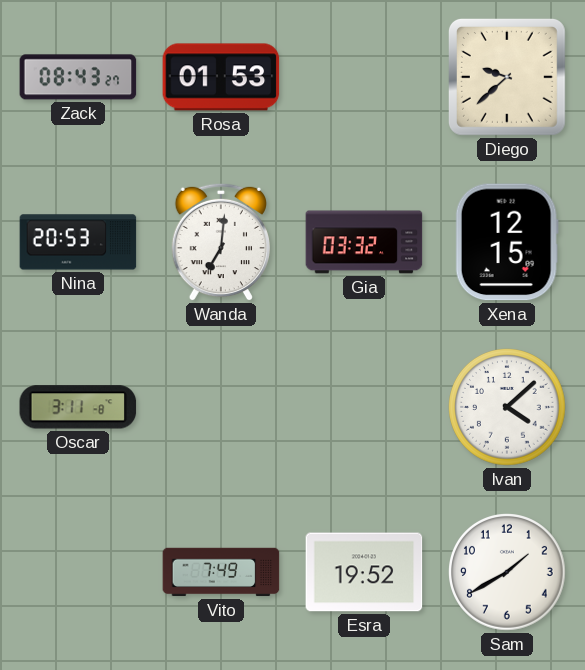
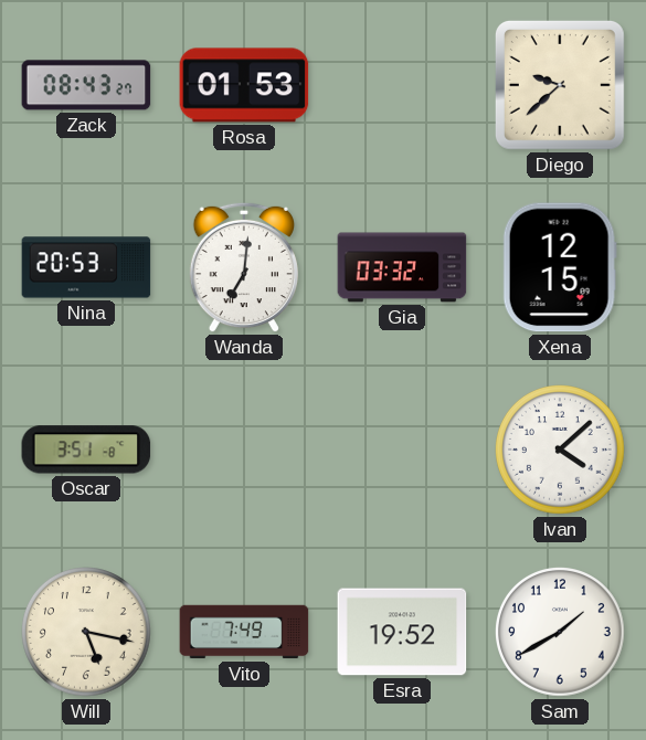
Oscar: 3:11 -> 3:51 (86, 450)
Will: none -> 5:17 (87, 633)
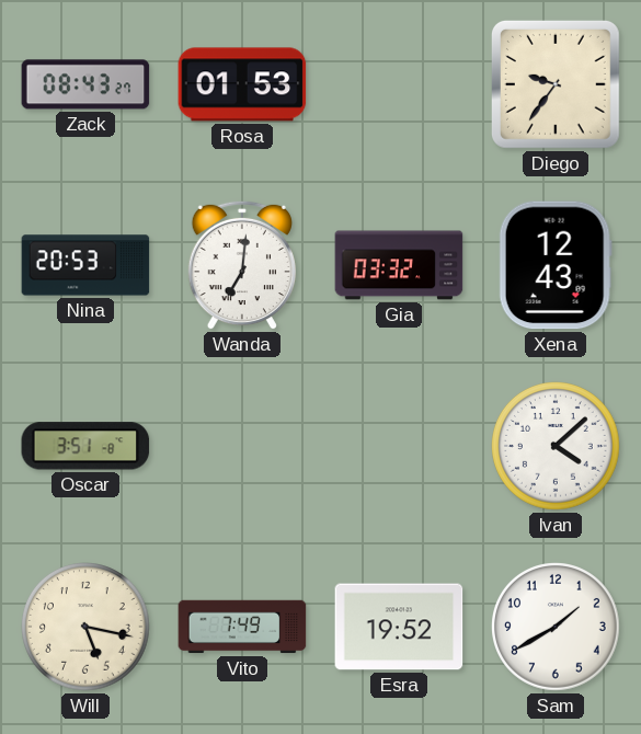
Diego: 9:38 -> 9:36 (556, 84)
Xena: 12:15 -> 12:43 (556, 265)
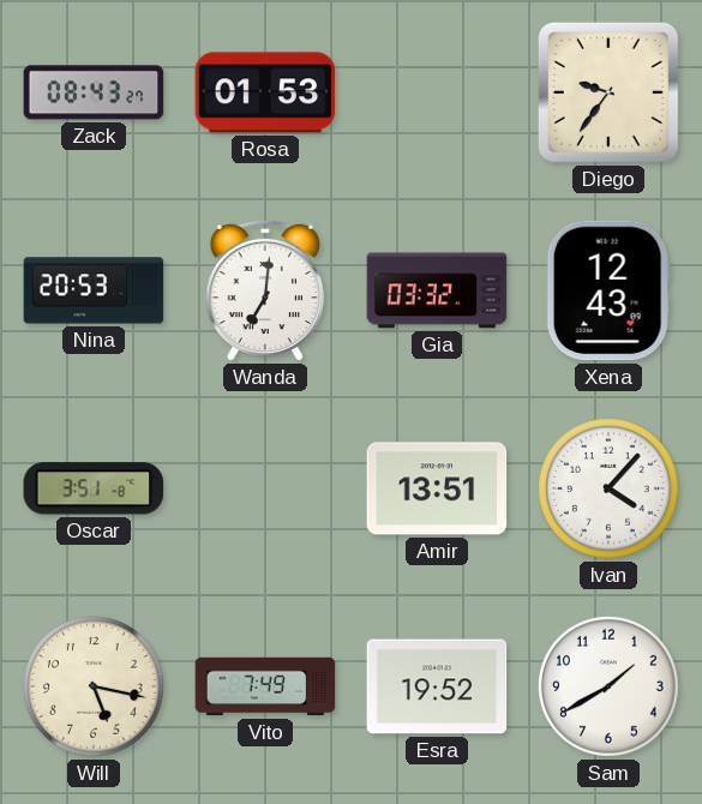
Amir: none -> 13:51 (437, 488)
Ivan: 4:08 -> 4:07 (610, 490)
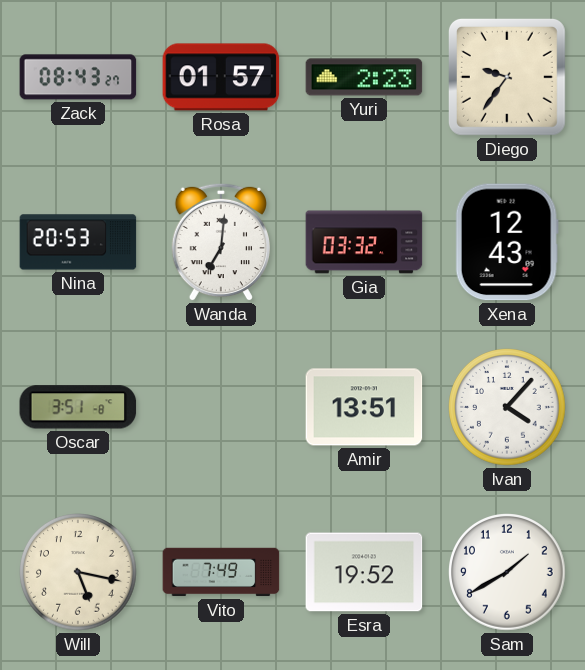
Rosa: 01:53 -> 01:57 (221, 77)
Yuri: none -> 2:23 (364, 77)
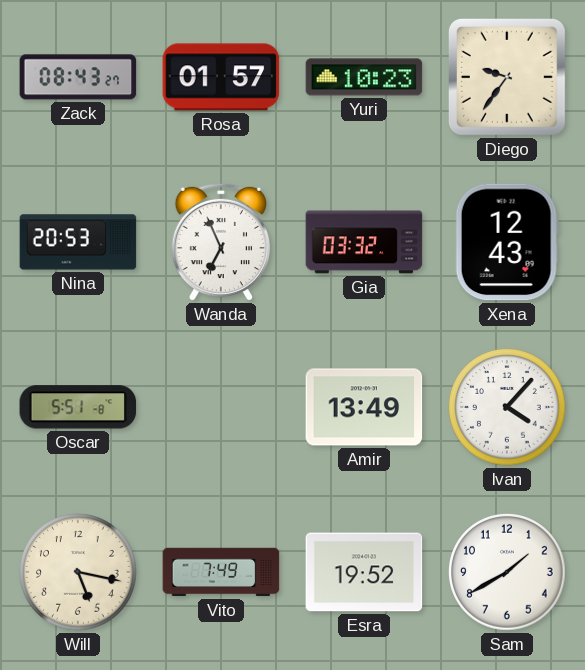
Yuri: 2:23 -> 10:23 (364, 77)
Wanda: 7:01 -> 6:56 (221, 242)
Oscar: 3:51 -> 5:51 (78, 407)
Amir: 13:51 -> 13:49 (364, 407)
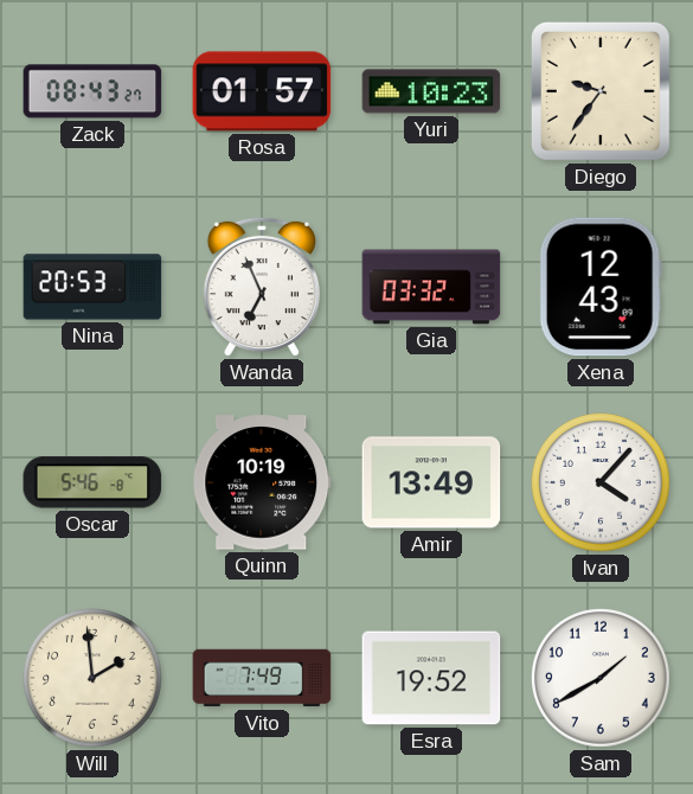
Oscar: 5:51 -> 5:46 (92, 482)
Quinn: none -> 10:19 (262, 482)
Will: 5:17 -> 1:59 (94, 679)
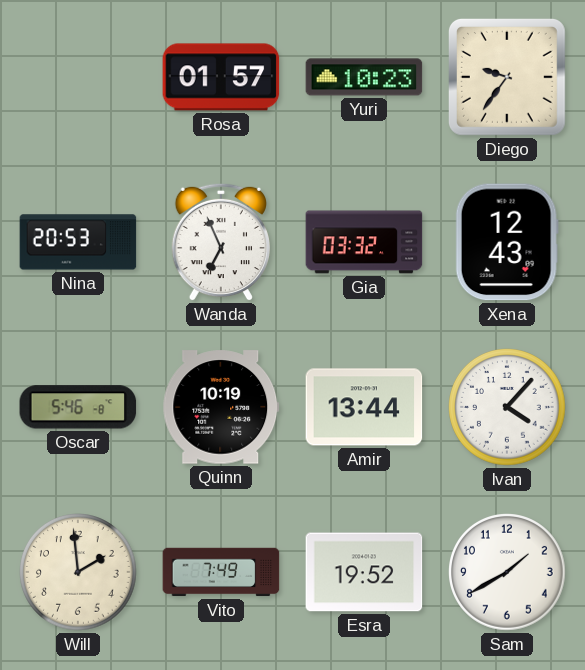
Zack: 08:43 -> none (92, 91)
Amir: 13:49 -> 13:44 (364, 407)
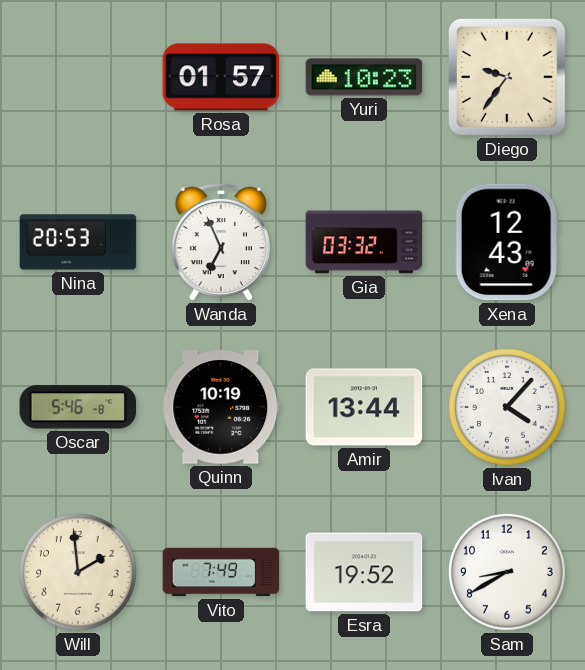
Sam: 1:40 -> 8:40 (508, 573)
